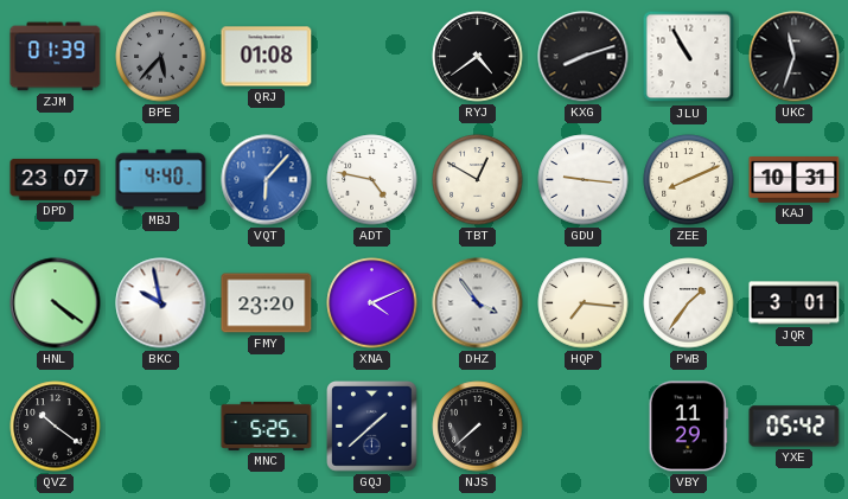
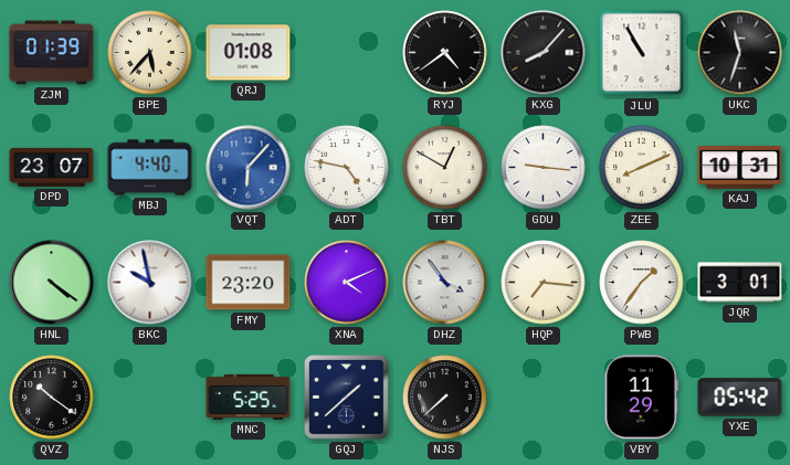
BPE dial: grey -> cream (150, 53)
KXG: 8:12 -> 8:07 (544, 53)
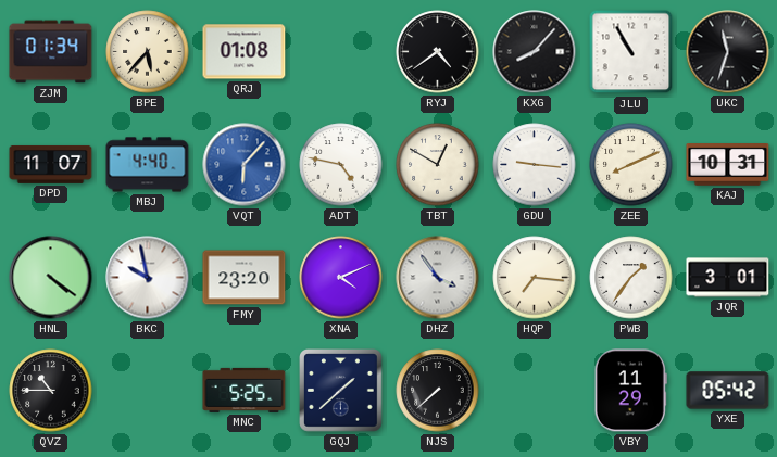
ZJM: 01:39 -> 01:34 (51, 52)
DPD: 23:07 -> 11:07 (51, 164)
QVZ: 10:21 -> 10:45 (51, 391)
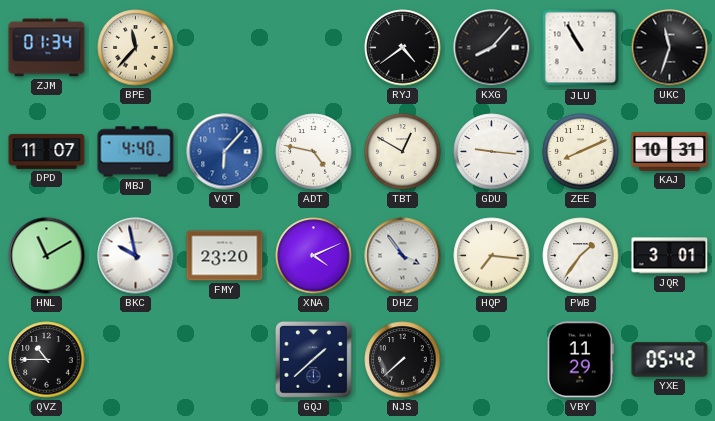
BPE: 5:37 -> 11:37 (136, 48)
QRJ: 01:08 -> none (245, 52)
HNL: 4:21 -> 11:10 (47, 256)
MNC: 5:25 -> none (245, 390)
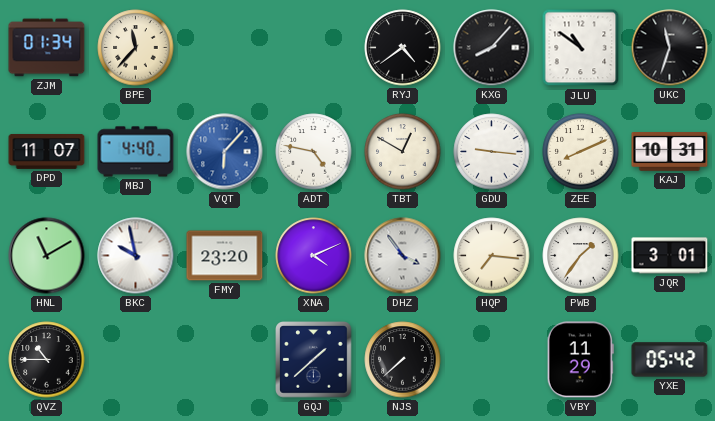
JLU: 10:55 -> 10:51 (581, 48)
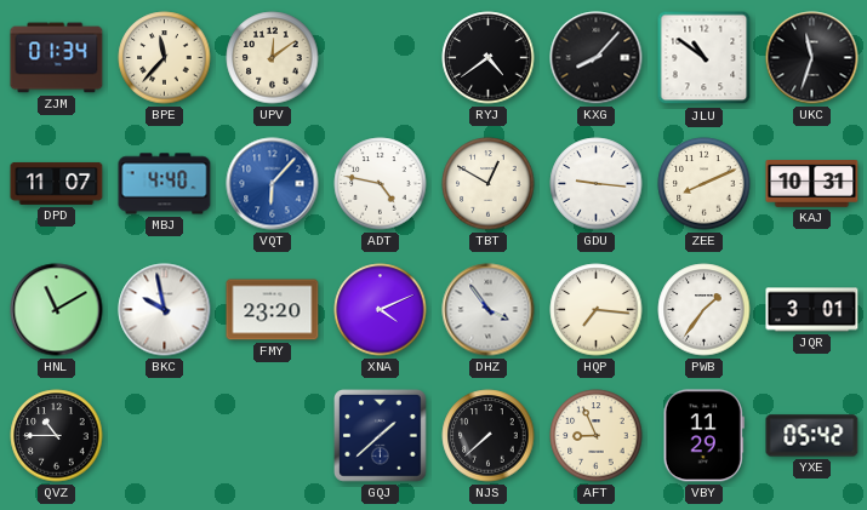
UPV: none -> 12:09 (273, 58)
AFT: none -> 8:56 (597, 436)
